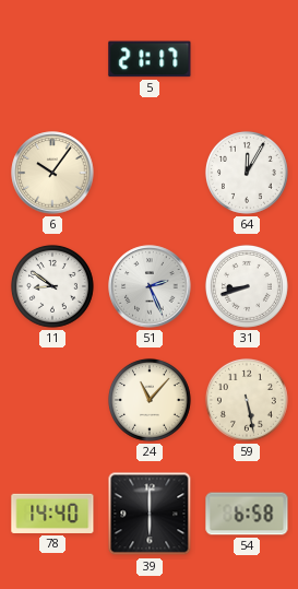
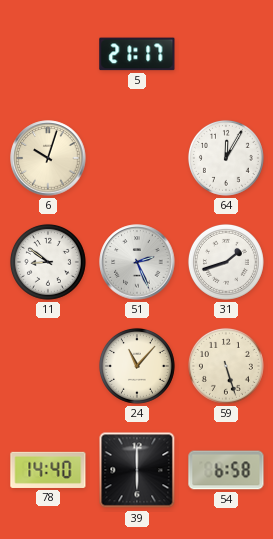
6: 10:06 -> 10:03 (48, 158)
31: 8:42 -> 1:42 (226, 262)
59: 5:28 -> 5:27 (226, 366)
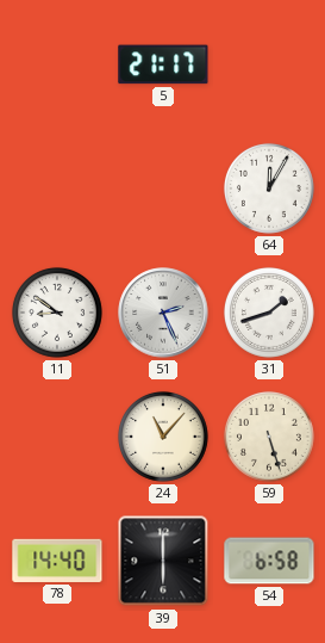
6: 10:03 -> none (48, 158)
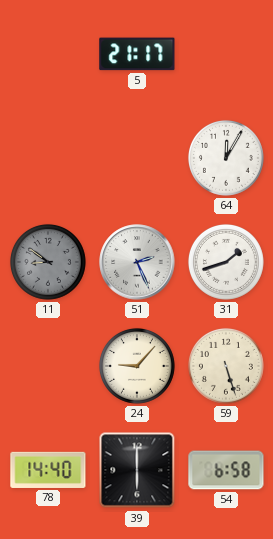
11 dial: white -> grey (48, 262)
24: 11:07 -> 9:07 (137, 366)
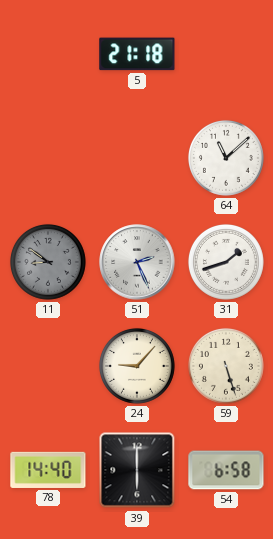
5: 21:17 -> 21:18 (137, 54)
64: 12:05 -> 11:08 (226, 158)
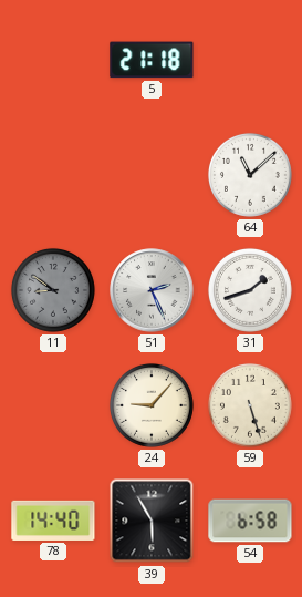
39: 6:00 -> 5:55 (152, 521)
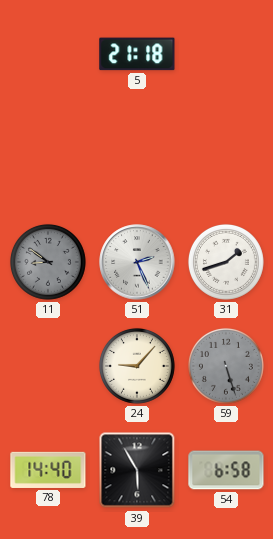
64: 11:08 -> none (250, 175)
59 dial: cream -> grey (226, 366)
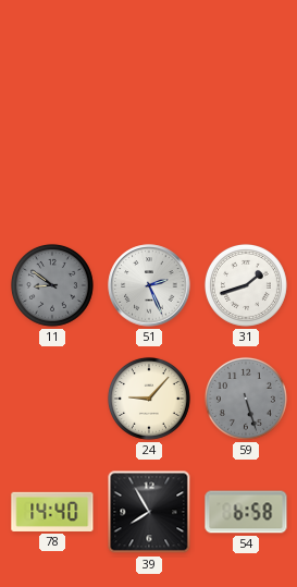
5: 21:18 -> none (137, 54)
39: 5:55 -> 7:55 (149, 512)
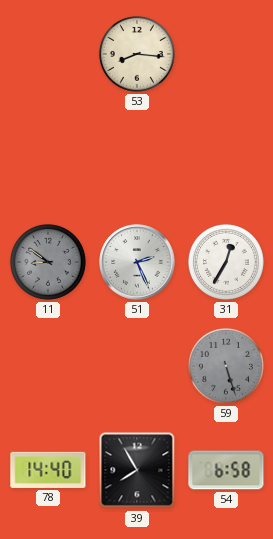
53: none -> 8:16 (137, 54)
31: 1:42 -> 12:35 (226, 262)
24: 9:07 -> none (149, 399)
